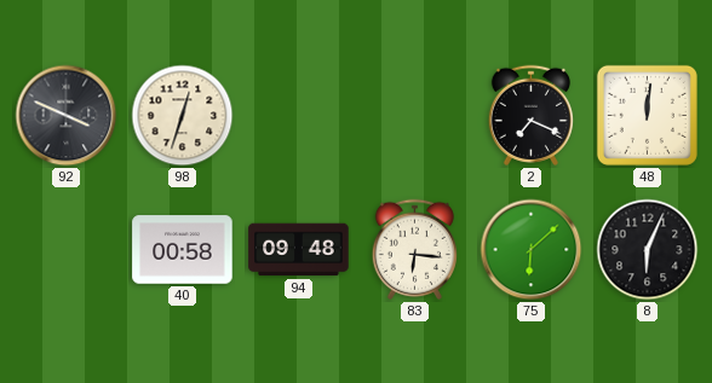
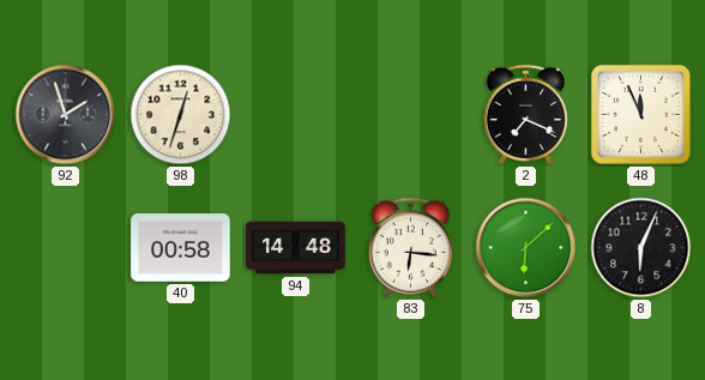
92: 3:49 -> 1:57 (66, 115)
48: 12:01 -> 11:56 (640, 114)
94: 09:48 -> 14:48 (296, 248)
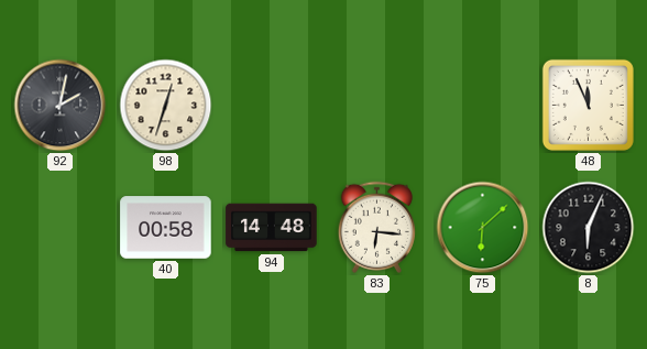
92: 1:57 -> 2:02 (61, 106)
2: 7:19 -> none (525, 114)
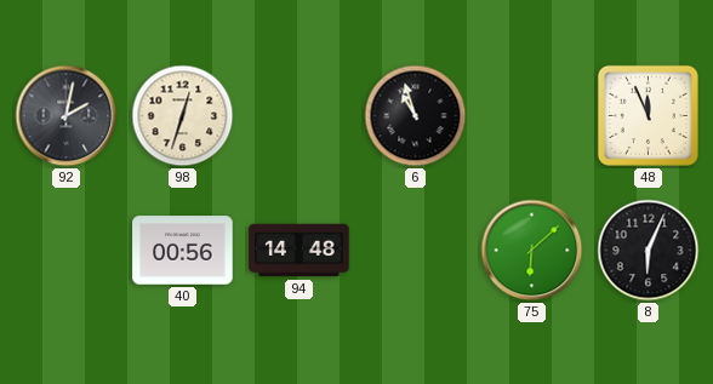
6: none -> 10:57 (416, 116)
40: 00:58 -> 00:56 (183, 251)
83: 6:16 -> none (376, 227)
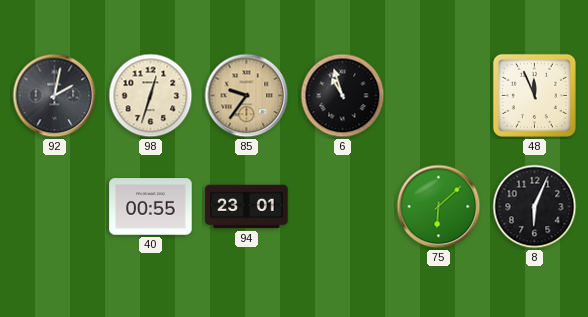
85: none -> 9:36 (247, 96)
40: 00:56 -> 00:55 (151, 207)
94: 14:48 -> 23:01 (247, 207)
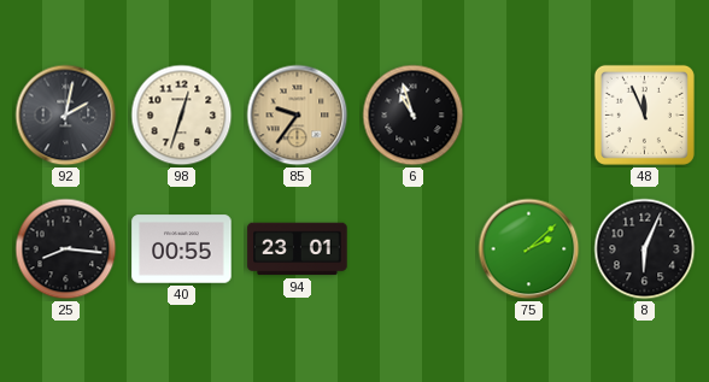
25: none -> 8:16 (66, 249)
75: 6:08 -> 2:08 (529, 249)
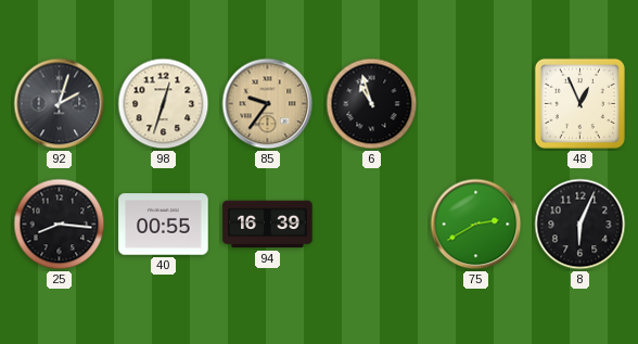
92: 2:02 -> 2:03 (60, 104)
48: 11:56 -> 12:56 (579, 103)
94: 23:01 -> 16:39 (268, 225)
75: 2:08 -> 2:40 (476, 225)
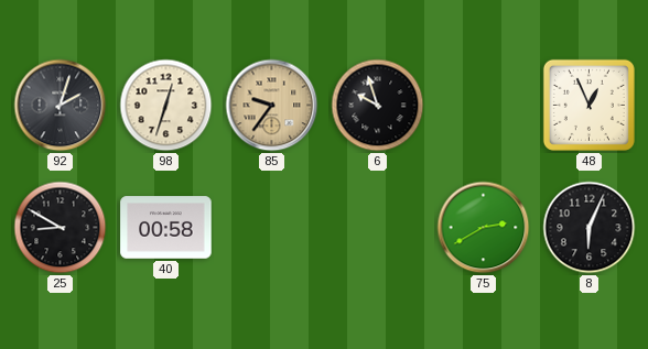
6: 10:57 -> 9:57 (378, 106)
25: 8:16 -> 8:50 (61, 228)
40: 00:55 -> 00:58 (166, 228)
94: 16:39 -> none (268, 225)
